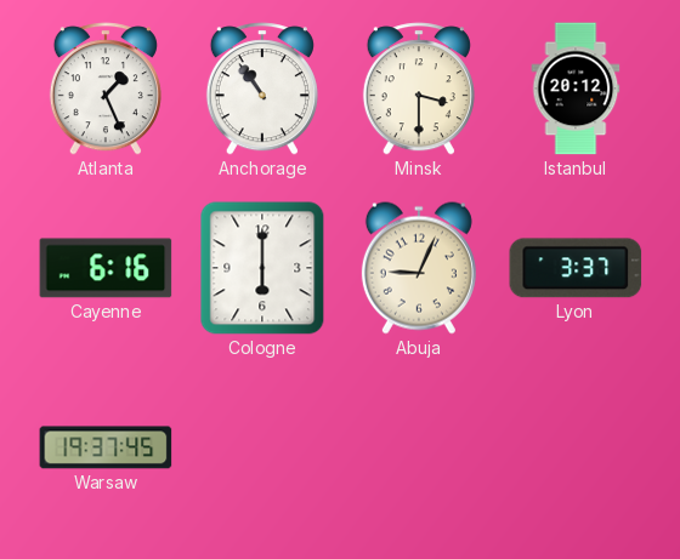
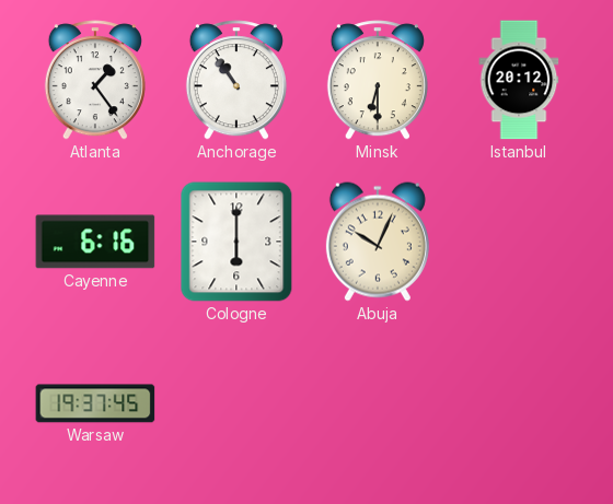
Atlanta: 1:26 -> 1:24 (95, 80)
Minsk: 3:30 -> 6:30 (378, 80)
Abuja: 9:04 -> 10:04 (378, 242)
Lyon: 3:37 -> none (576, 268)
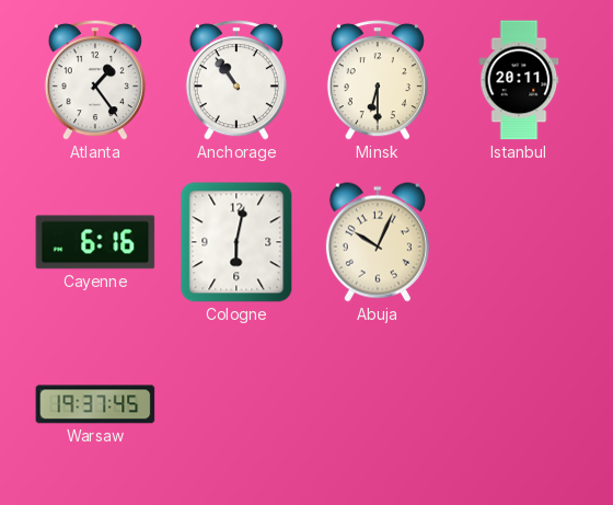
Istanbul: 20:12 -> 20:11 (519, 80)
Cologne: 6:00 -> 6:02 (236, 242)
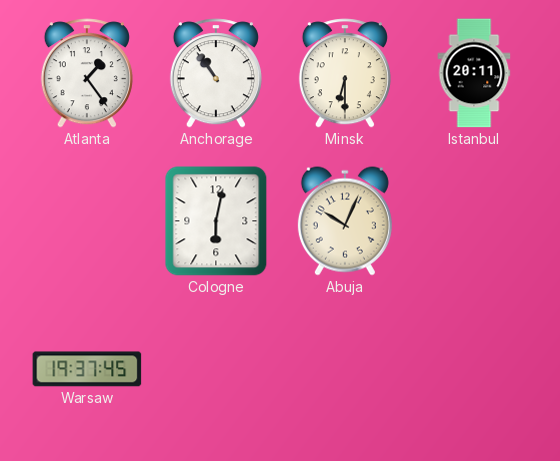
Cayenne: 6:16 -> none (95, 242)
